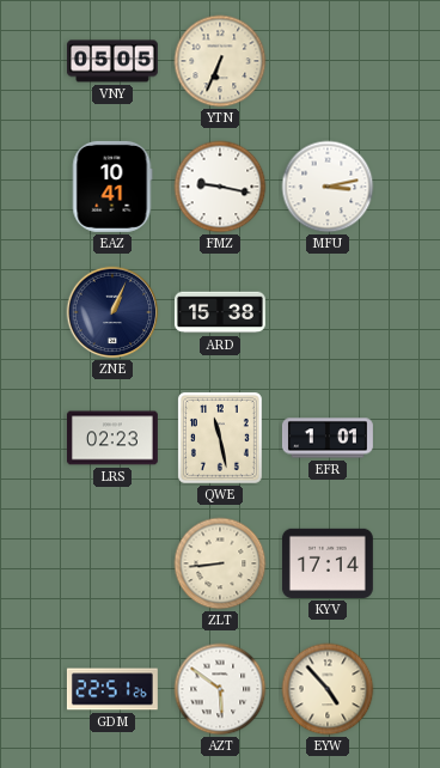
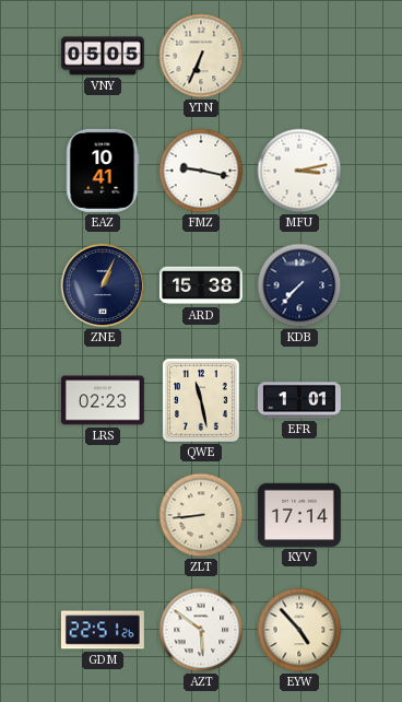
KDB: none -> 7:37 (299, 285)
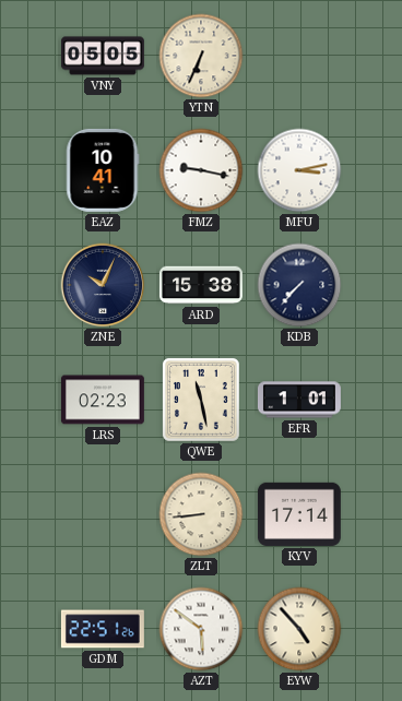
ZNE: 1:04 -> 10:04 (103, 285)
